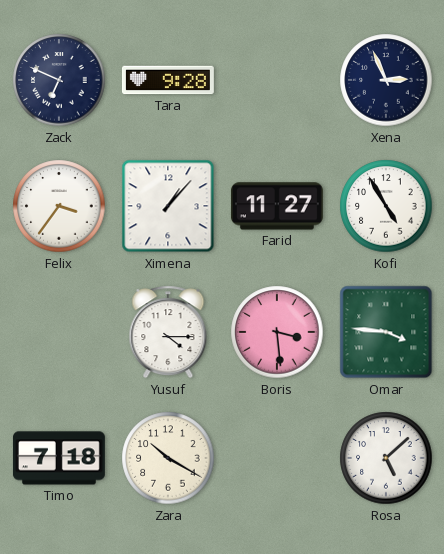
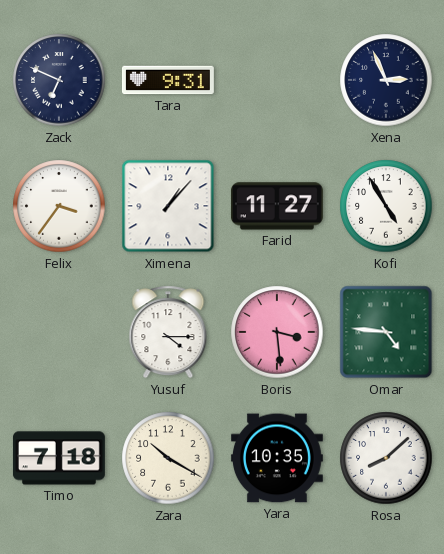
Tara: 9:28 -> 9:31 (168, 80)
Omar: 3:46 -> 4:46 (386, 332)
Yara: none -> 10:35 (277, 458)
Rosa: 5:08 -> 8:08 (386, 458)
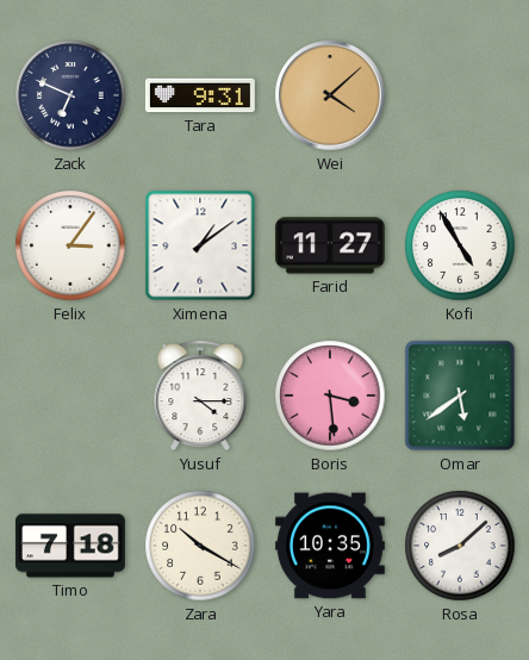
Wei: none -> 4:08 (330, 95)
Xena: 2:56 -> none (386, 80)
Felix: 3:36 -> 3:06 (70, 245)
Ximena: 1:07 -> 1:09 (200, 245)
Omar: 4:46 -> 5:39 (460, 396)
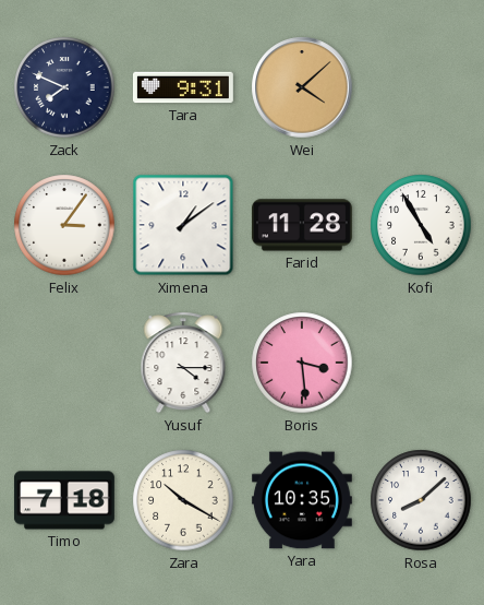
Zack: 6:49 -> 7:49 (64, 87)
Farid: 11:27 -> 11:28 (302, 225)
Omar: 5:39 -> none (460, 396)
